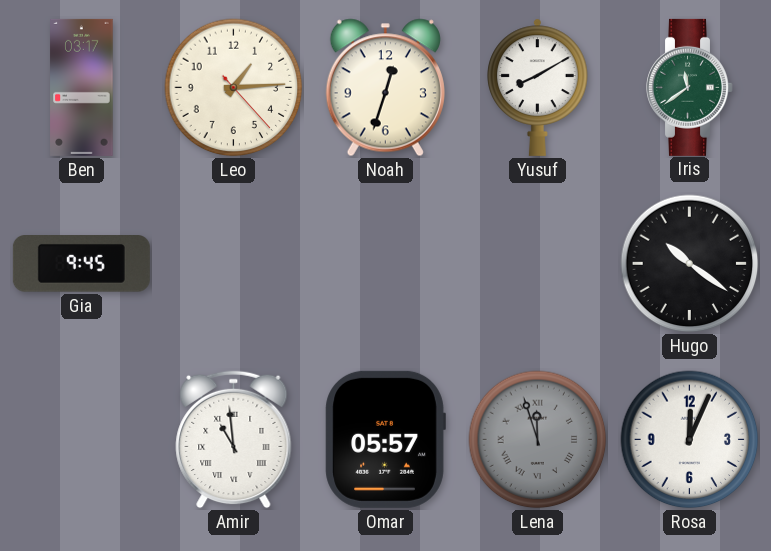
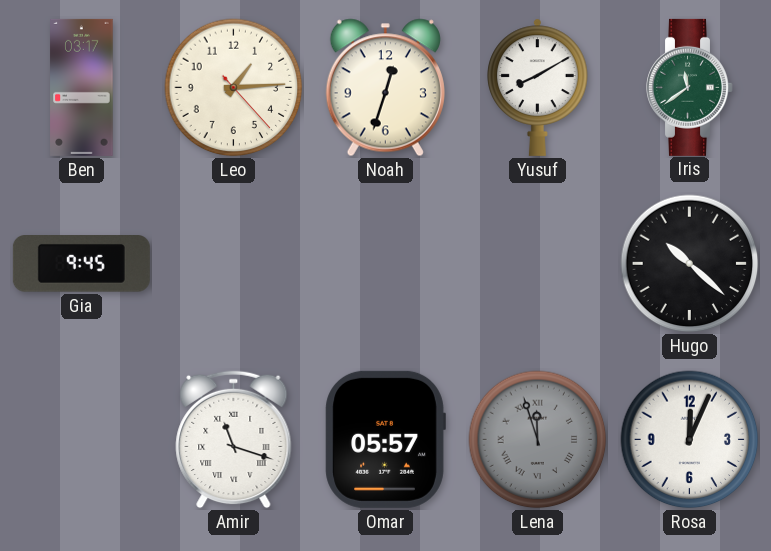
Hugo: 10:21 -> 10:22 (690, 264)
Amir: 10:59 -> 11:18 (234, 440)
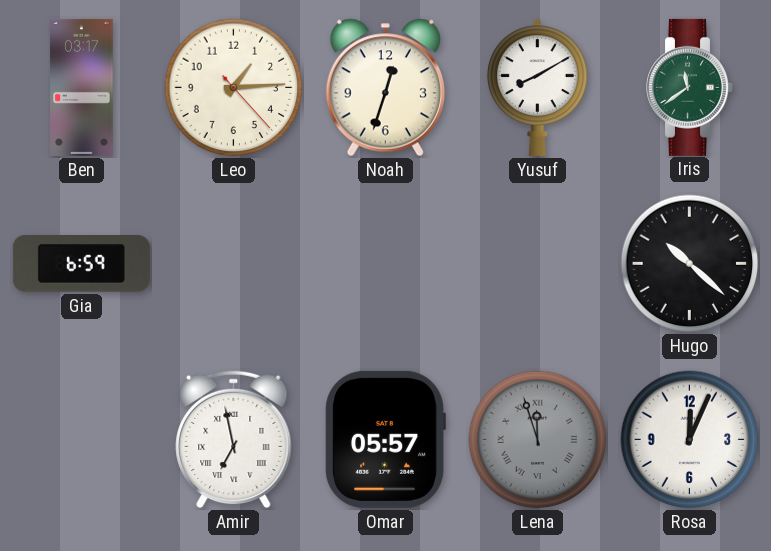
Gia: 9:45 -> 6:59 (81, 264)
Amir: 11:18 -> 6:58 (234, 440)
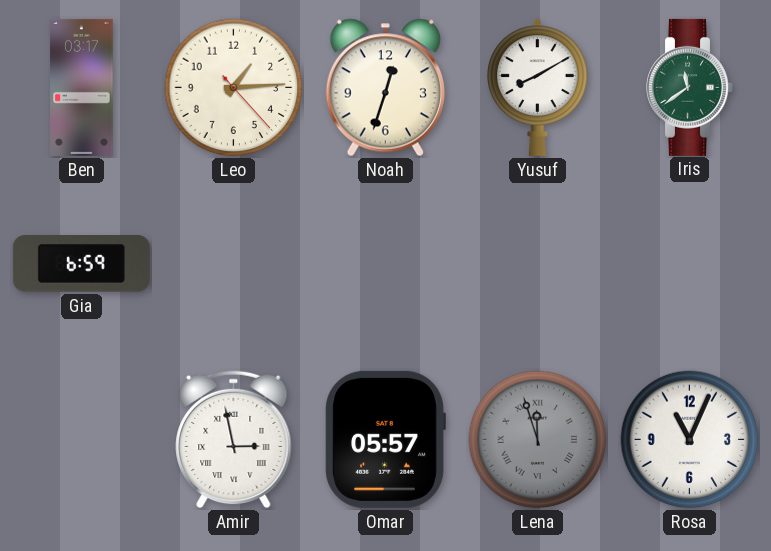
Hugo: 10:22 -> none (690, 264)
Amir: 6:58 -> 2:58 (234, 440)
Rosa: 12:04 -> 11:04 (690, 440)
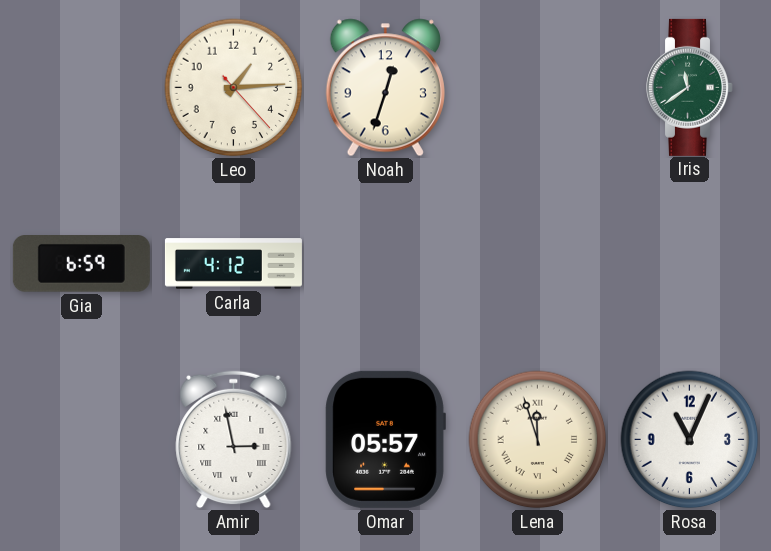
Ben: 03:17 -> none (82, 87)
Yusuf: 8:10 -> none (538, 87)
Carla: none -> 4:12 (233, 264)
Lena dial: grey -> cream (538, 440)
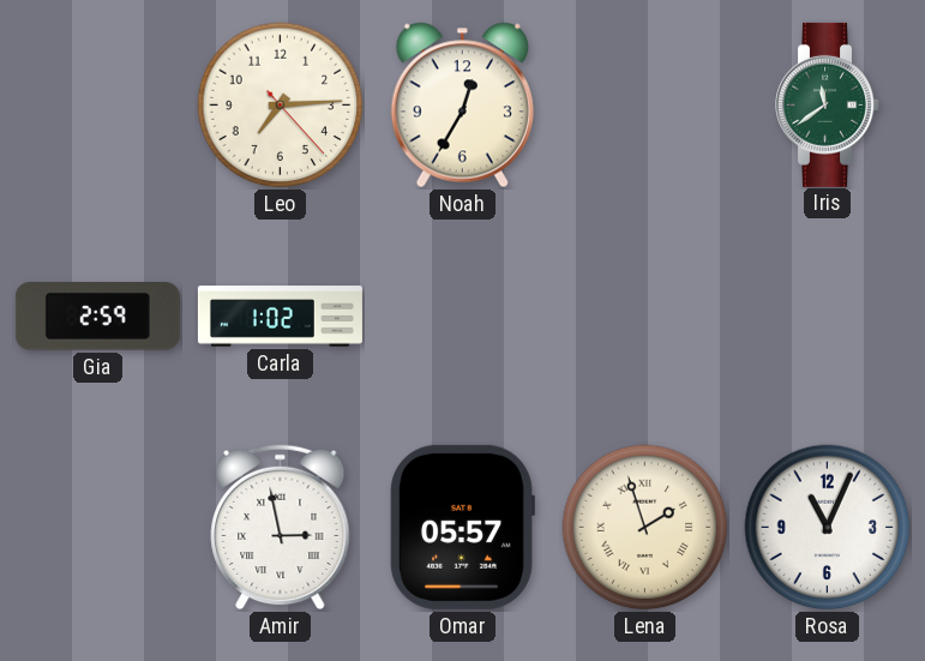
Leo: 1:14 -> 7:14 (281, 106)
Noah: 12:33 -> 12:35 (462, 106)
Gia: 6:59 -> 2:59 (97, 317)
Carla: 4:12 -> 1:02 (280, 317)
Lena: 11:57 -> 1:57 (645, 528)
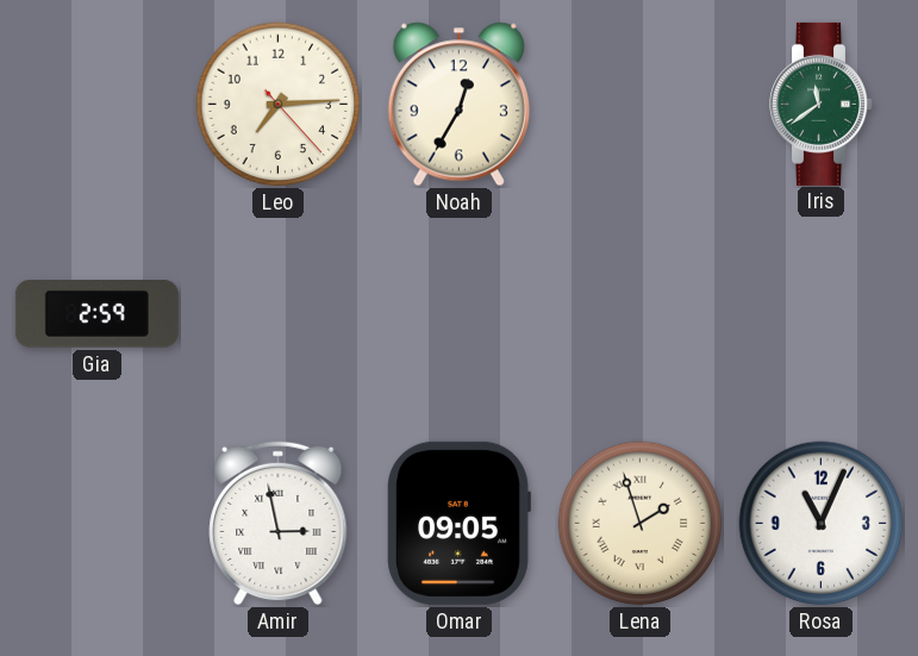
Carla: 1:02 -> none (280, 317)
Omar: 05:57 -> 09:05 (458, 523)
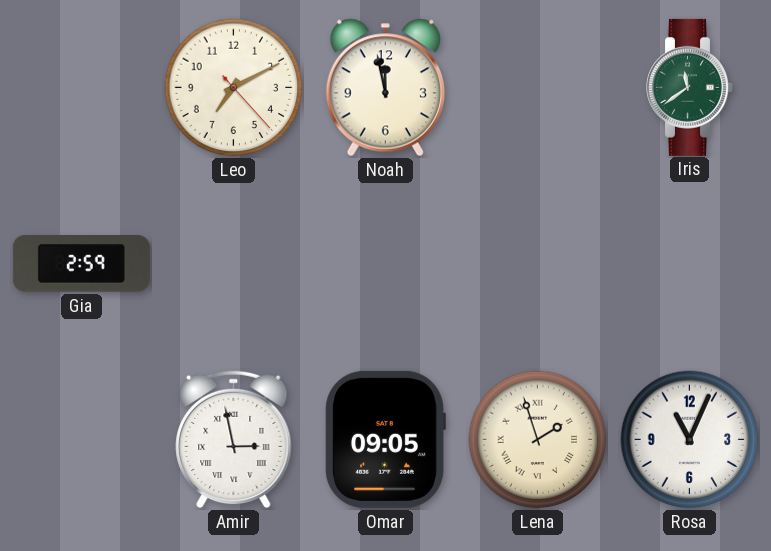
Leo: 7:14 -> 7:10 (234, 88)
Noah: 12:35 -> 11:58 (385, 88)
